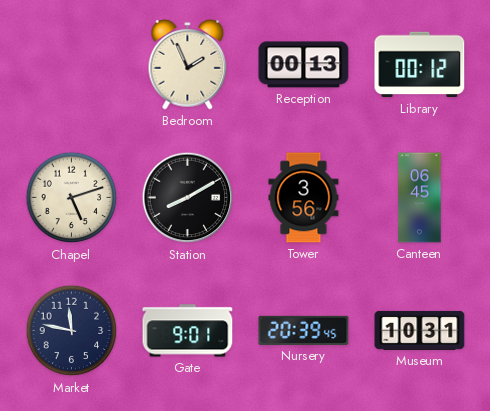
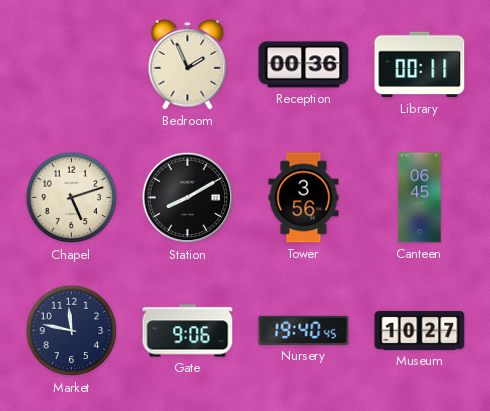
Reception: 00:13 -> 00:36 (304, 65)
Library: 00:12 -> 00:11 (420, 65)
Gate: 9:01 -> 9:06 (188, 331)
Nursery: 20:39 -> 19:40 (304, 330)
Museum: 10:31 -> 10:27 (420, 330)
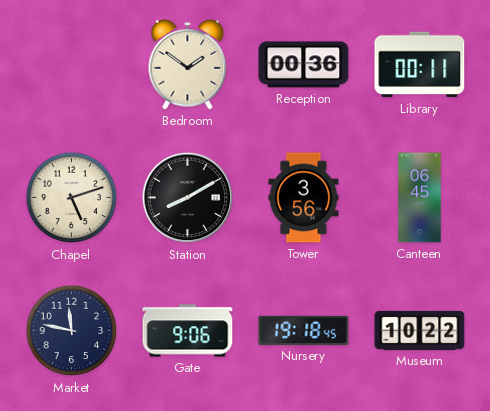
Bedroom: 1:56 -> 1:51 (188, 65)
Nursery: 19:40 -> 19:18 (304, 330)
Museum: 10:27 -> 10:22 (420, 330)
